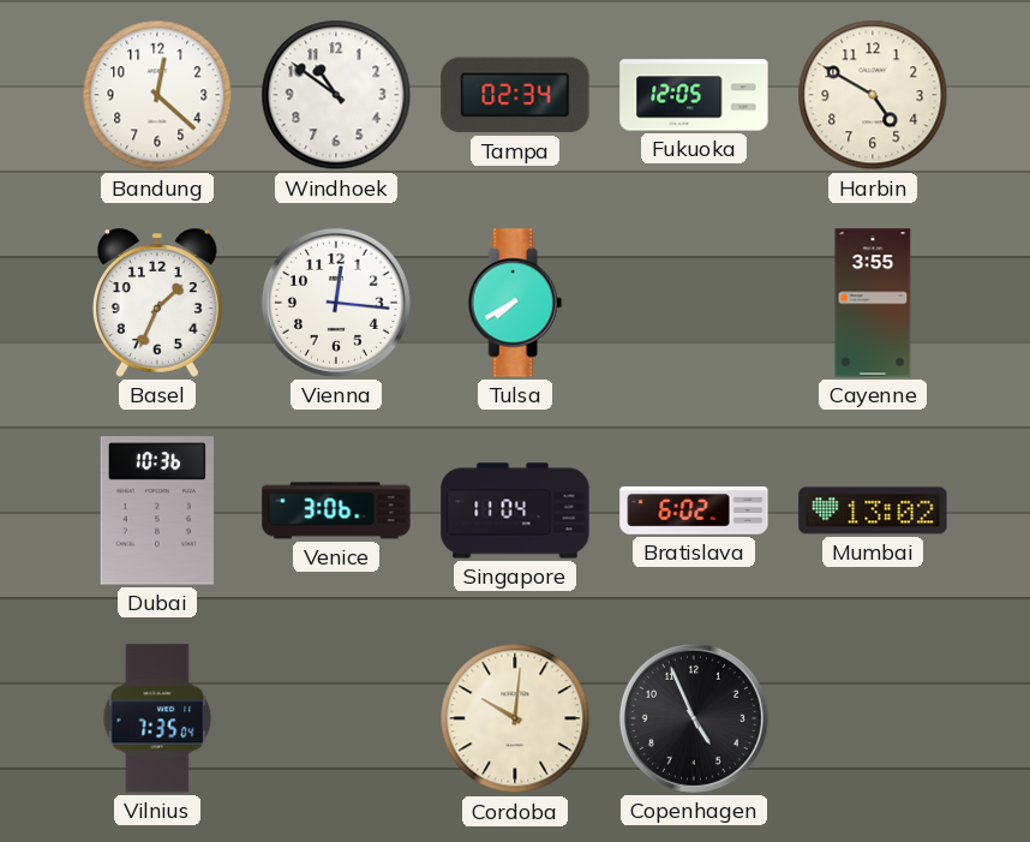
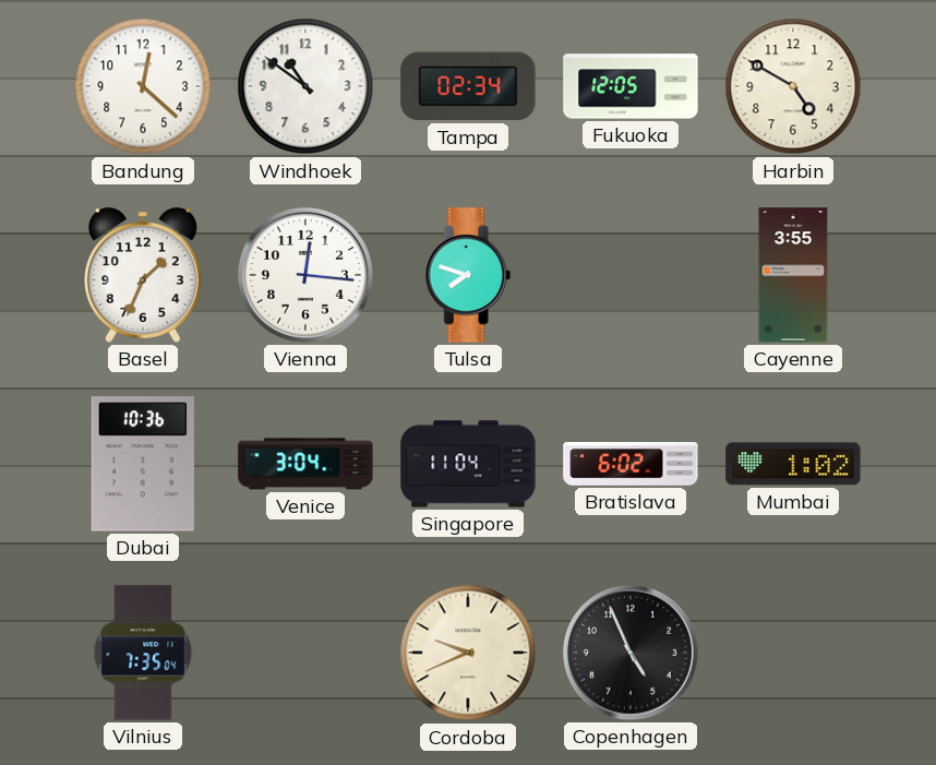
Tulsa: 7:40 -> 7:48 (468, 275)
Venice: 3:06 -> 3:04 (305, 464)
Mumbai: 13:02 -> 1:02 (793, 464)
Cordoba: 10:01 -> 9:41 (468, 653)
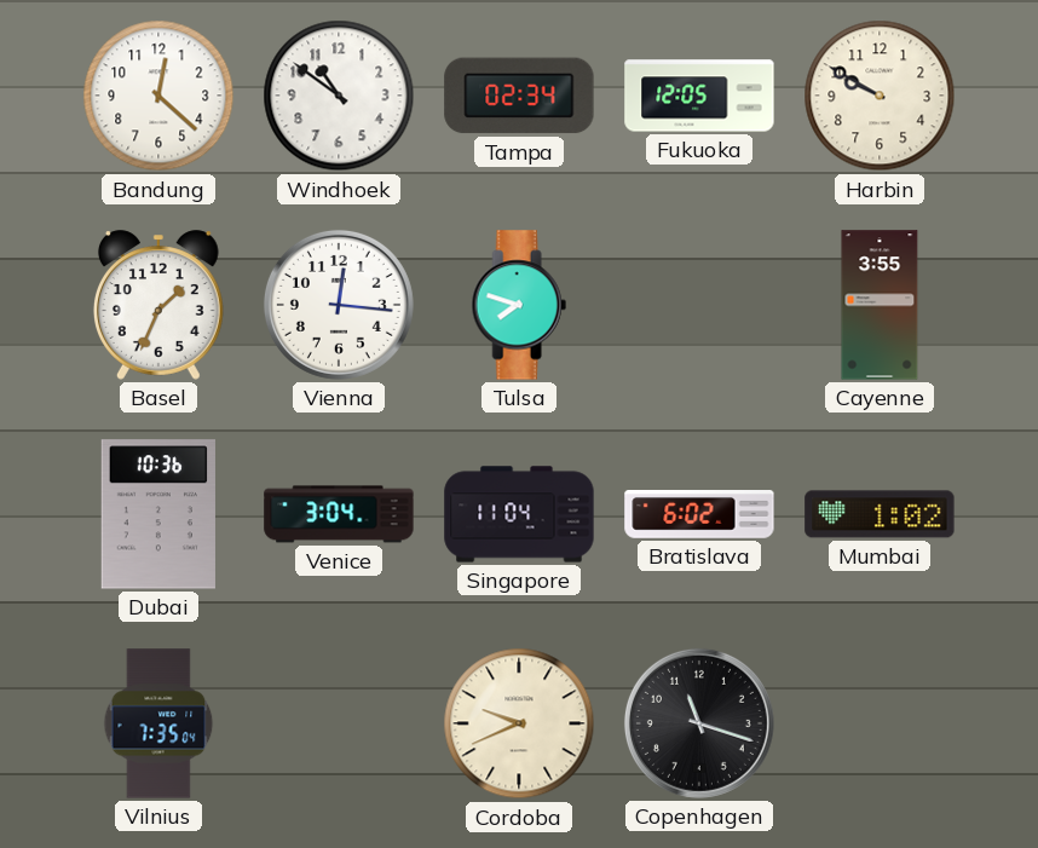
Harbin: 4:50 -> 9:50 (880, 96)
Copenhagen: 4:56 -> 11:18 (699, 723)
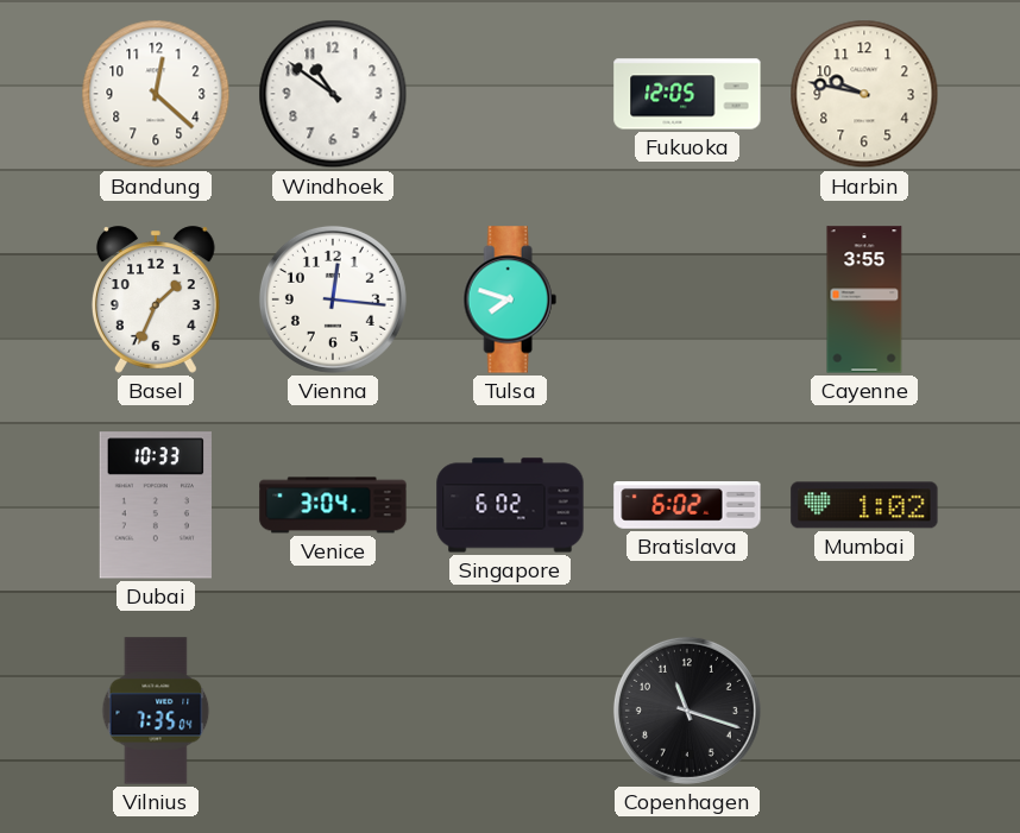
Tampa: 02:34 -> none (519, 96)
Harbin: 9:50 -> 9:47 (864, 94)
Dubai: 10:36 -> 10:33 (156, 505)
Singapore: 11:04 -> 6:02 (510, 505)
Cordoba: 9:41 -> none (519, 723)
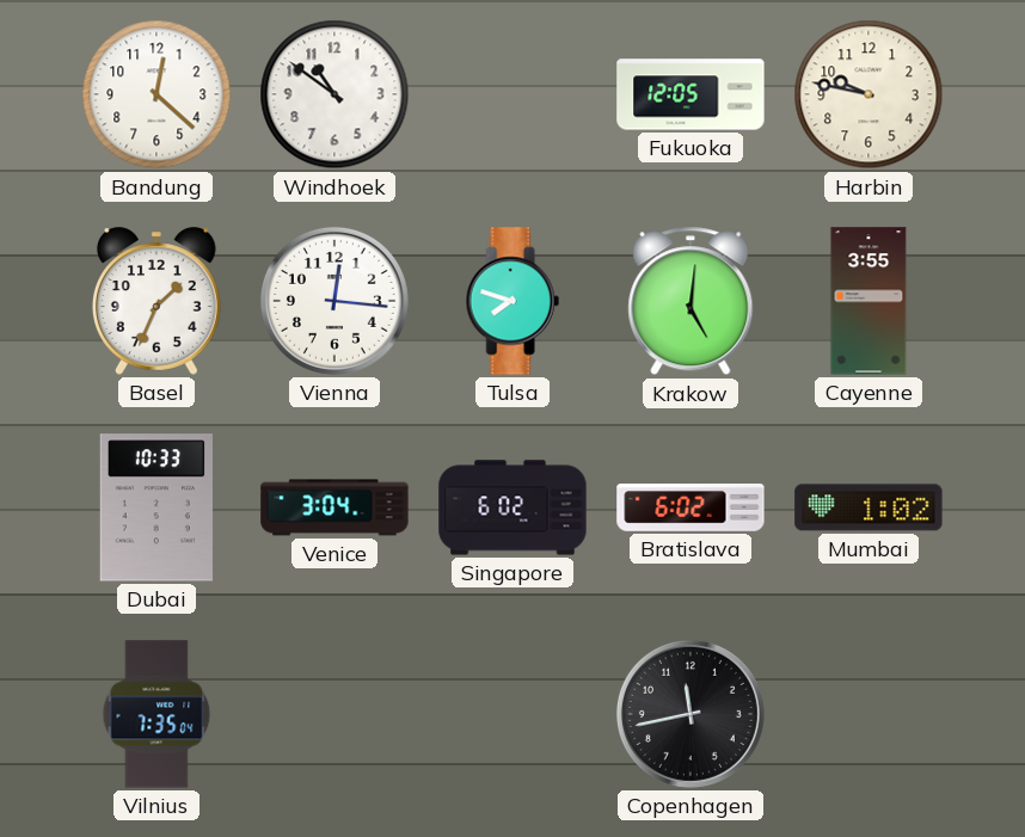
Krakow: none -> 5:01 (691, 301)
Copenhagen: 11:18 -> 11:43 (691, 714)
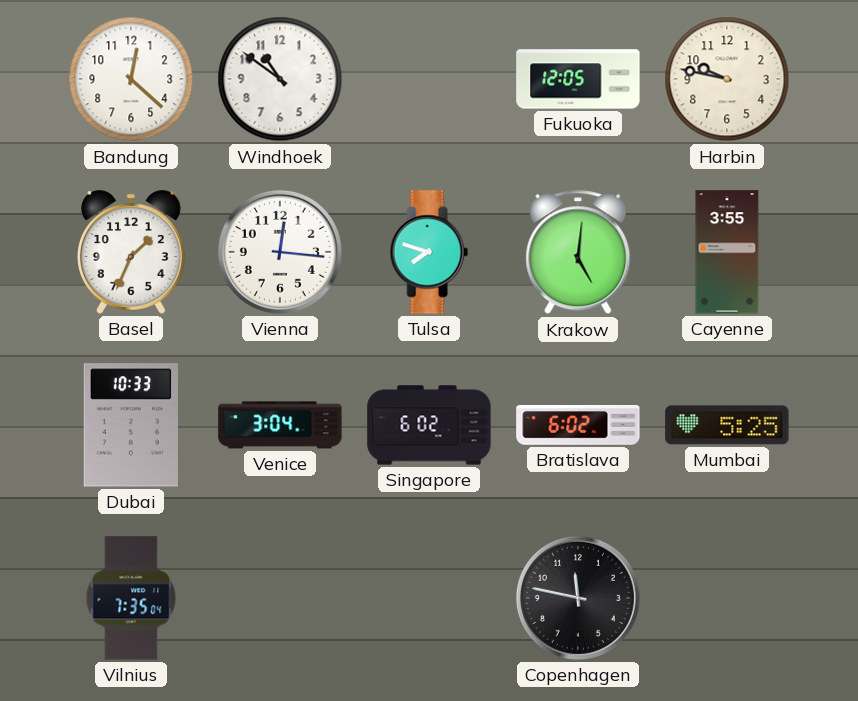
Mumbai: 1:02 -> 5:25 (727, 425)
Copenhagen: 11:43 -> 11:47 (578, 598)
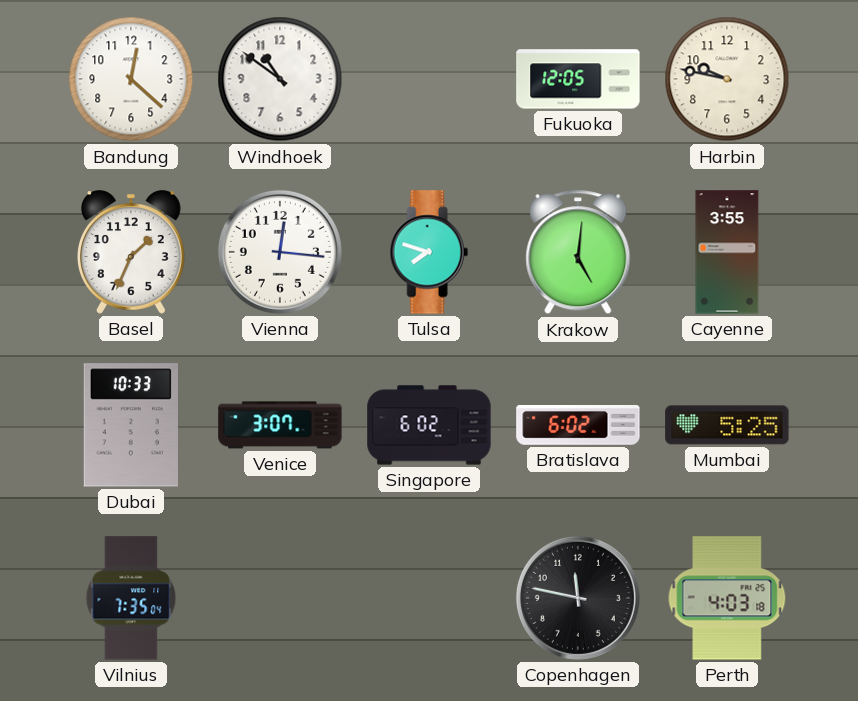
Venice: 3:04 -> 3:07 (280, 425)
Perth: none -> 4:03 (727, 598)
